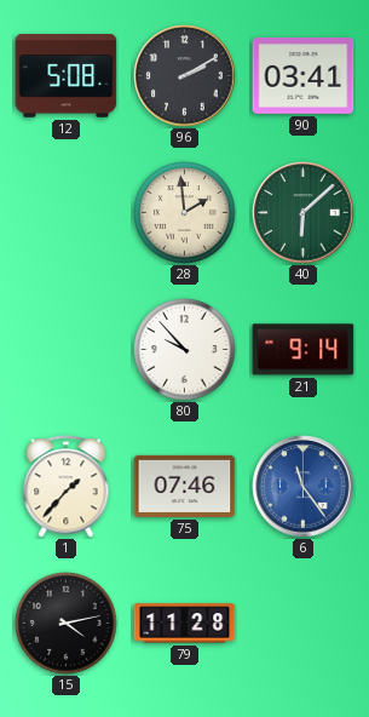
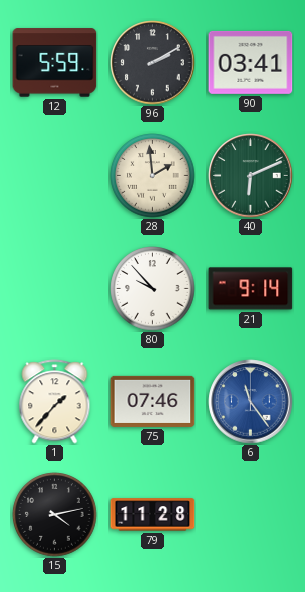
12: 5:08 -> 5:59 (55, 63)
40: 6:08 -> 6:11 (251, 176)
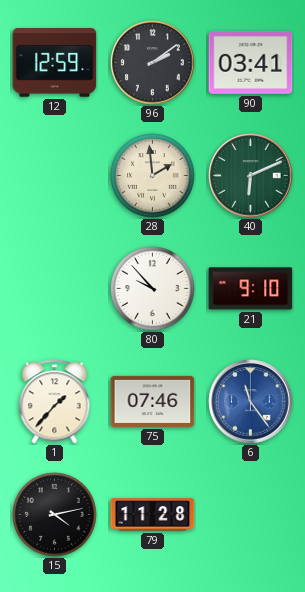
12: 5:59 -> 12:59 (55, 63)
96: 2:10 -> 2:09 (153, 63)
21: 9:14 -> 9:10 (251, 289)
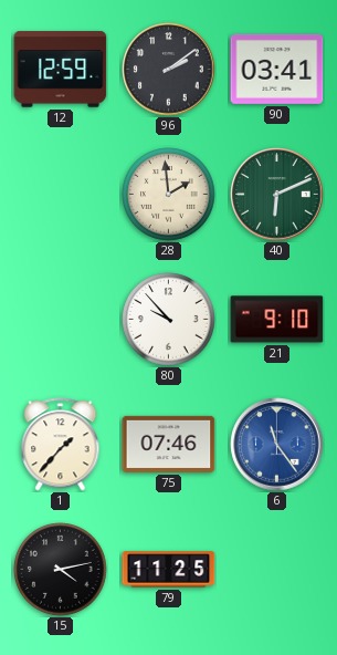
79: 11:28 -> 11:25 (169, 570)
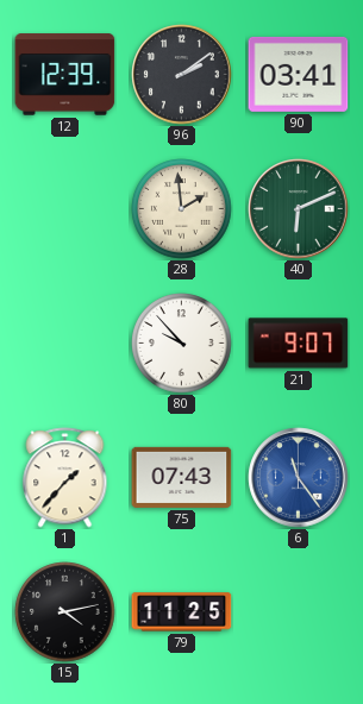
12: 12:59 -> 12:39 (65, 75)
21: 9:10 -> 9:07 (299, 344)
75: 07:46 -> 07:43 (182, 477)
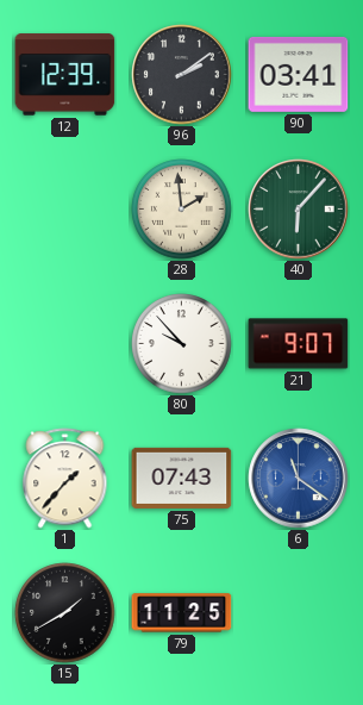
40: 6:11 -> 6:07 (299, 210)
6: 11:24 -> 11:21 (299, 479)
15: 4:13 -> 1:40 (65, 613)
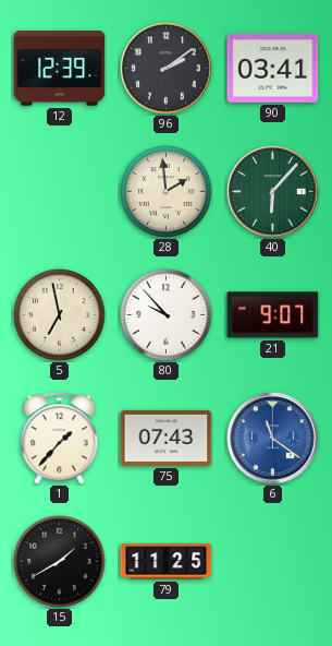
5: none -> 6:58 (60, 315)
